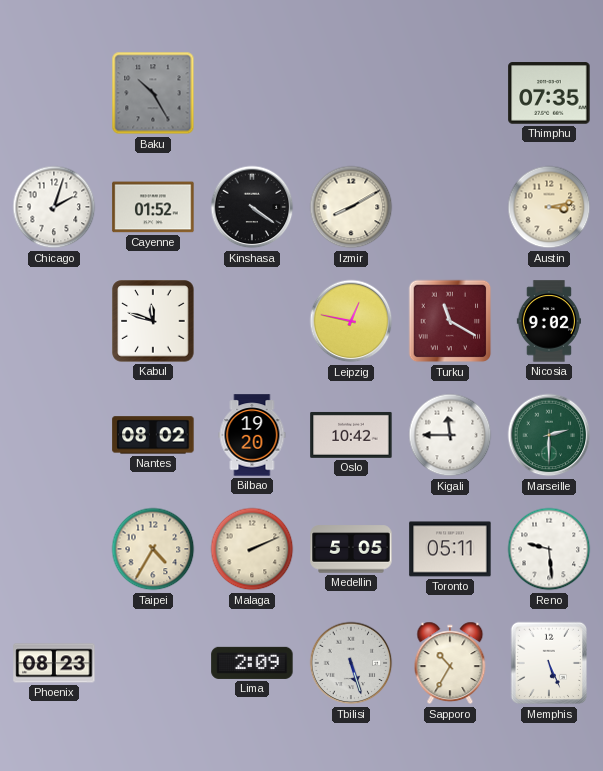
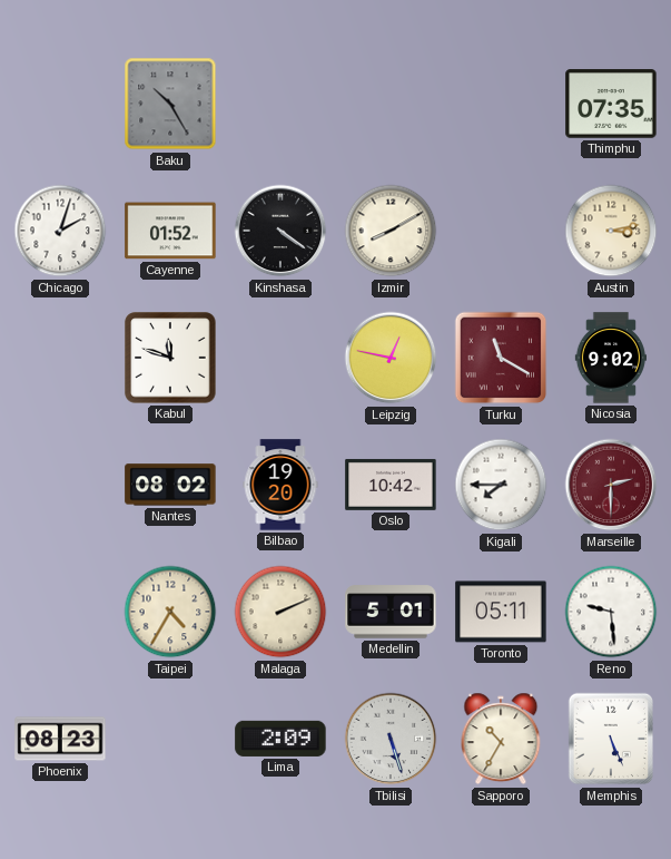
Kigali: 11:45 -> 7:45 (501, 485)
Marseille dial: green -> burgundy (611, 485)
Medellin: 5:05 -> 5:01 (391, 612)
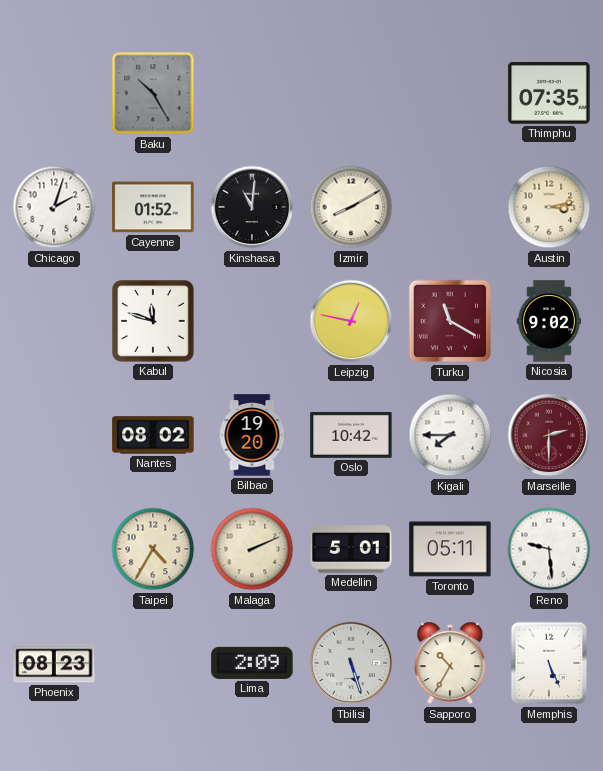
Kinshasa: 4:21 -> 11:01 (252, 207)
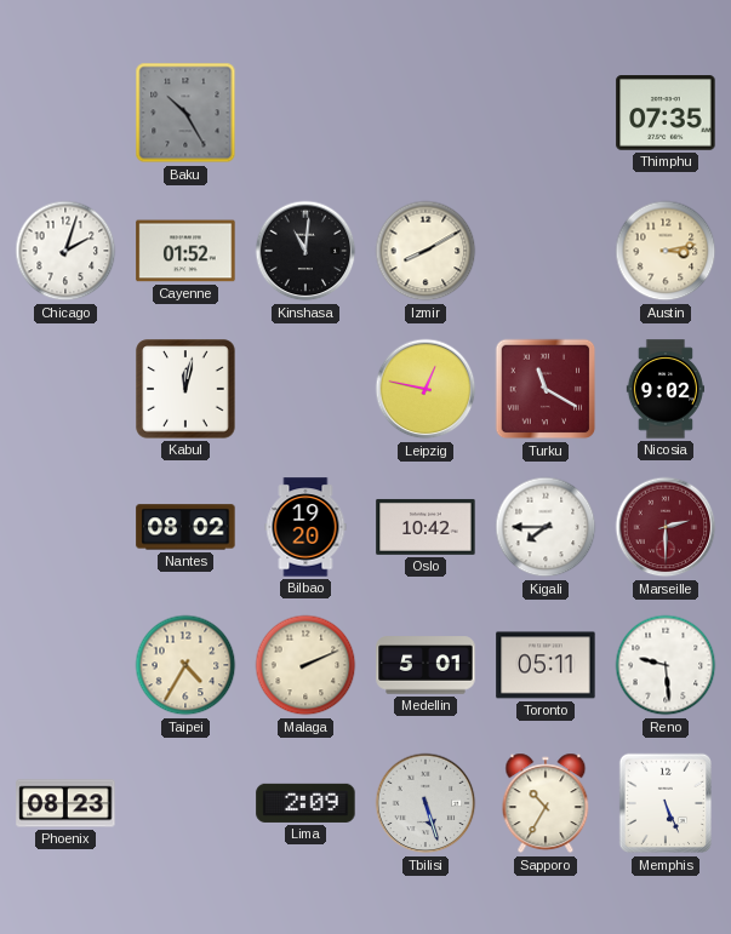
Kabul: 11:48 -> 12:02 (185, 389)
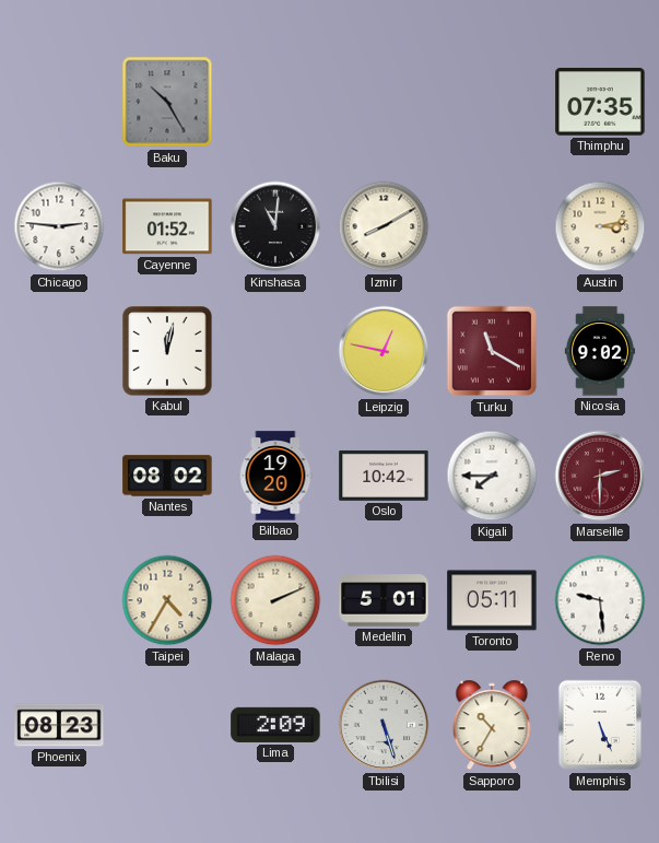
Chicago: 2:03 -> 2:46 (59, 226)
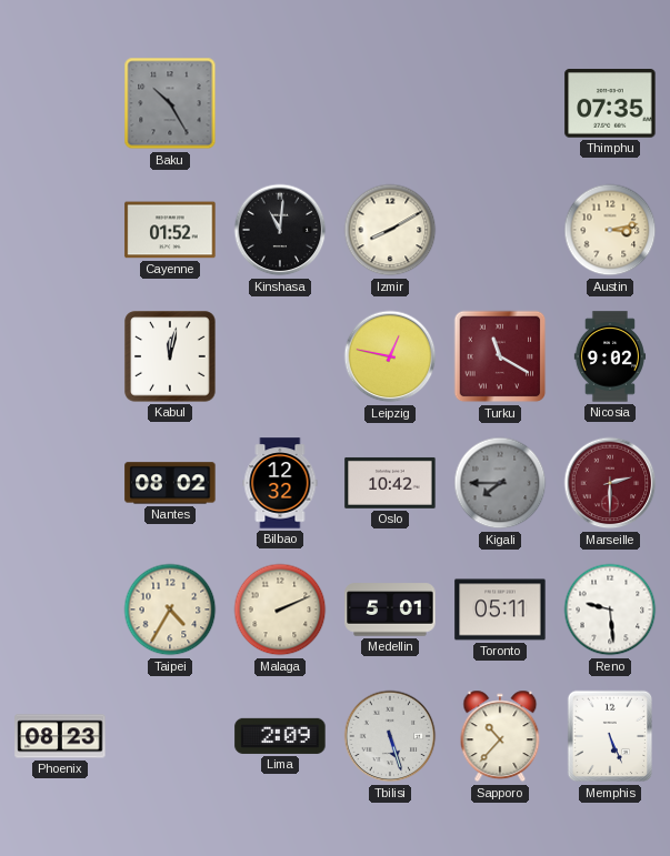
Chicago: 2:46 -> none (59, 226)
Bilbao: 19:20 -> 12:32 (280, 483)
Kigali dial: white -> grey (500, 483)
Sapporo: 10:35 -> 10:37 (500, 736)
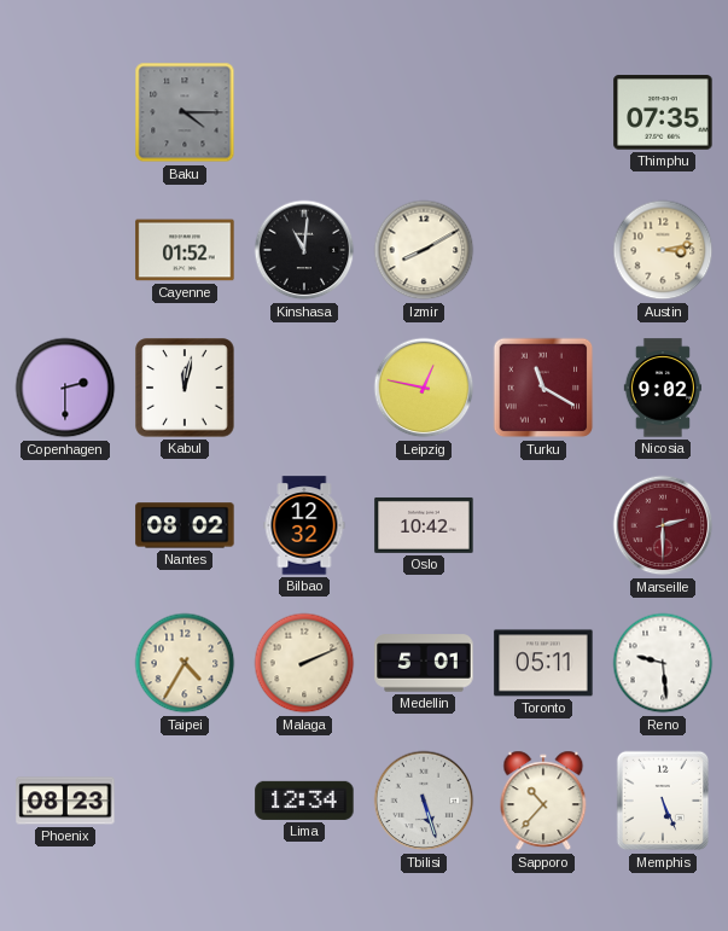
Baku: 10:25 -> 4:15 (185, 112)
Copenhagen: none -> 2:30 (65, 388)
Kigali: 7:45 -> none (500, 483)
Lima: 2:09 -> 12:34 (304, 801)
